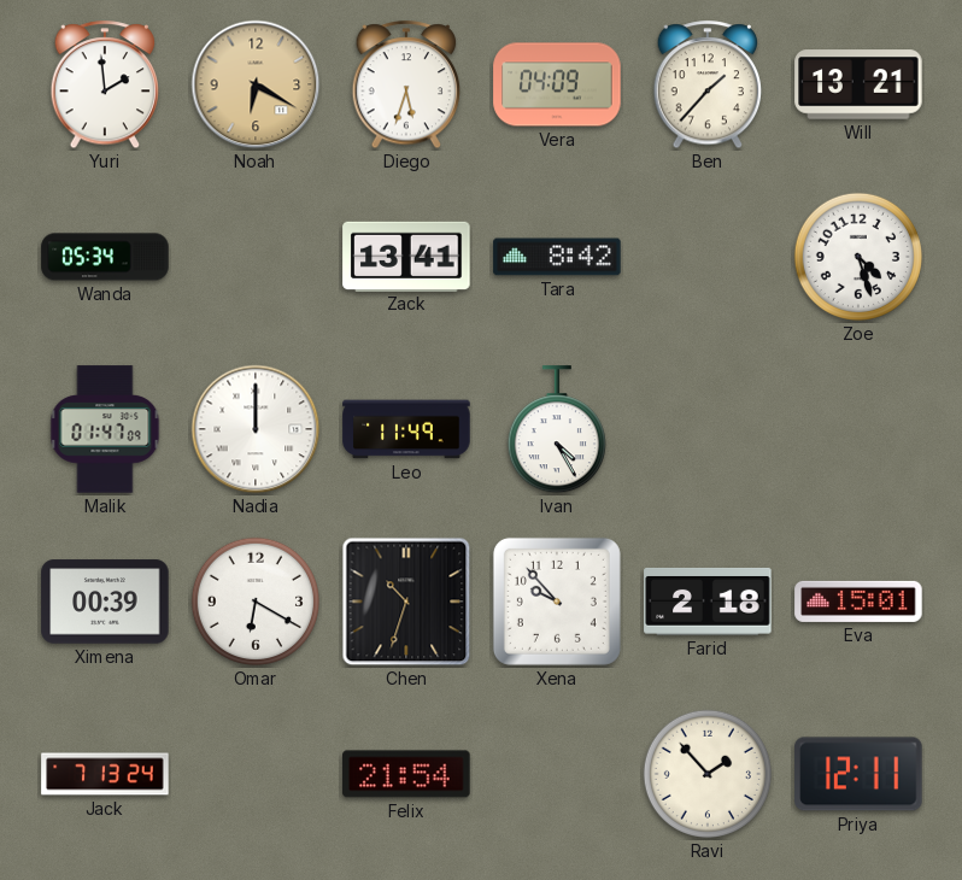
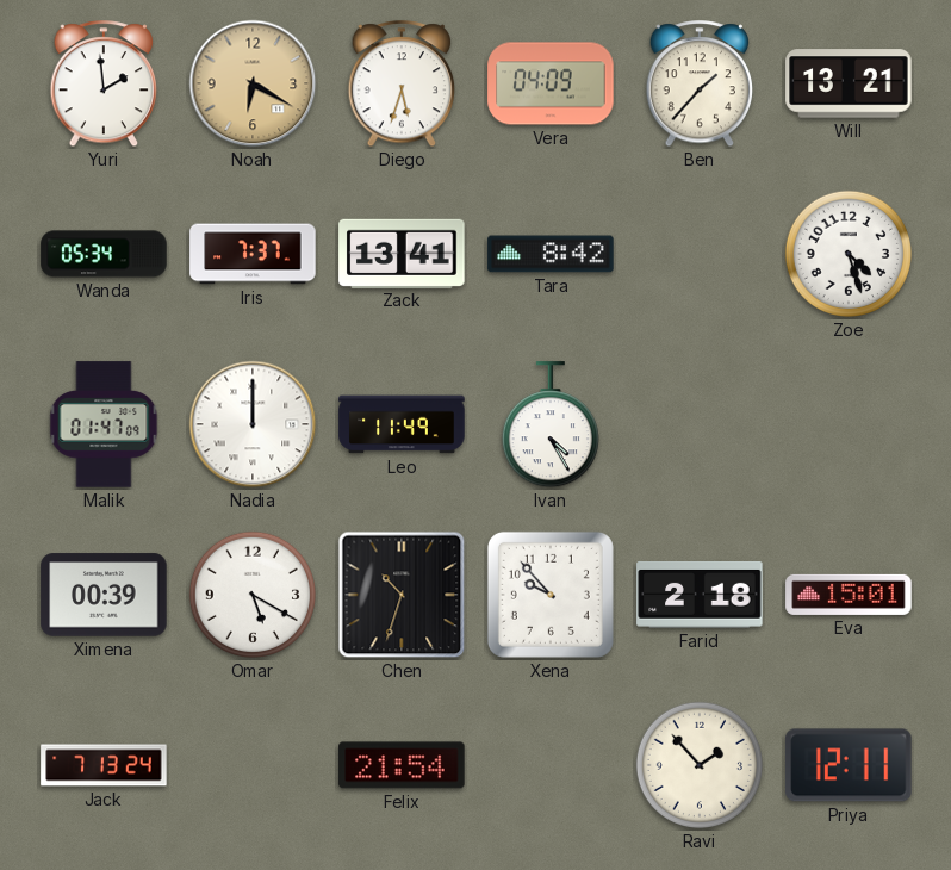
Iris: none -> 7:37 (253, 254)
Omar: 6:20 -> 5:20 (253, 595)
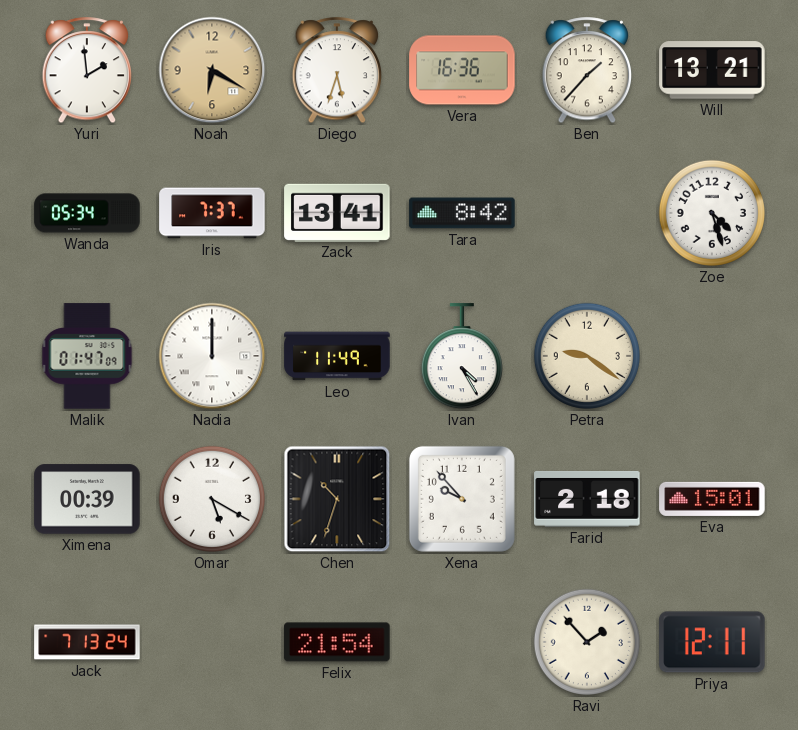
Vera: 04:09 -> 16:36 (462, 70)
Petra: none -> 9:21 (587, 356)
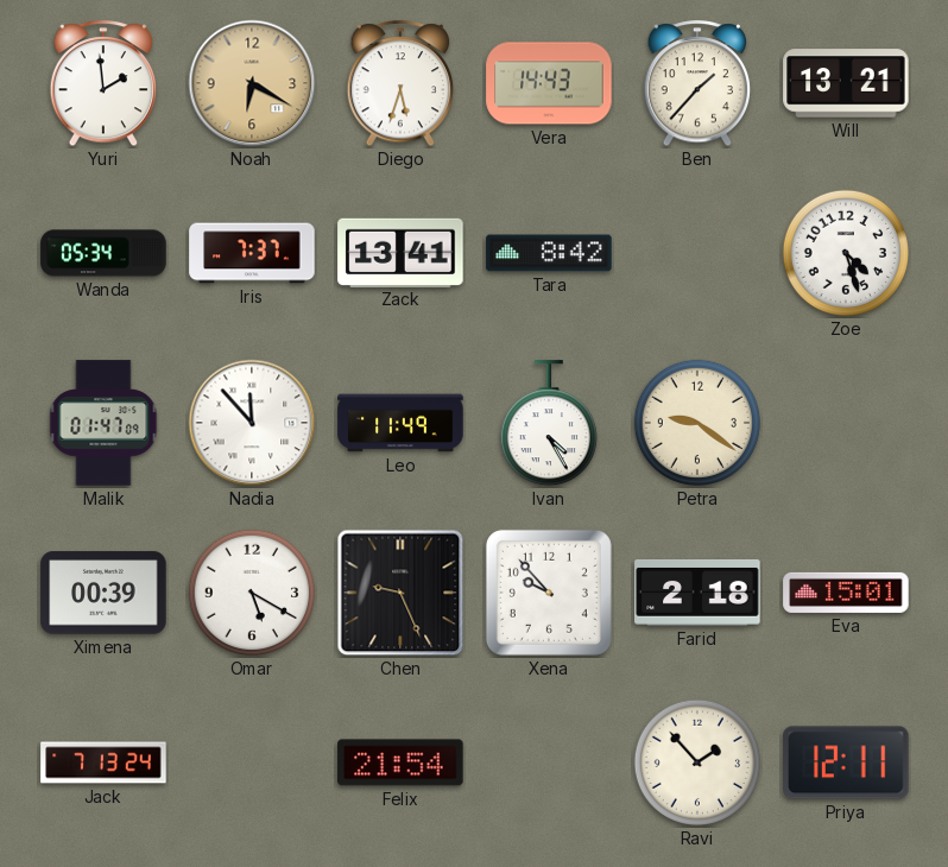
Vera: 16:36 -> 14:43 (549, 83)
Nadia: 12:00 -> 11:53 (252, 423)
Chen: 10:33 -> 9:26 (400, 593)
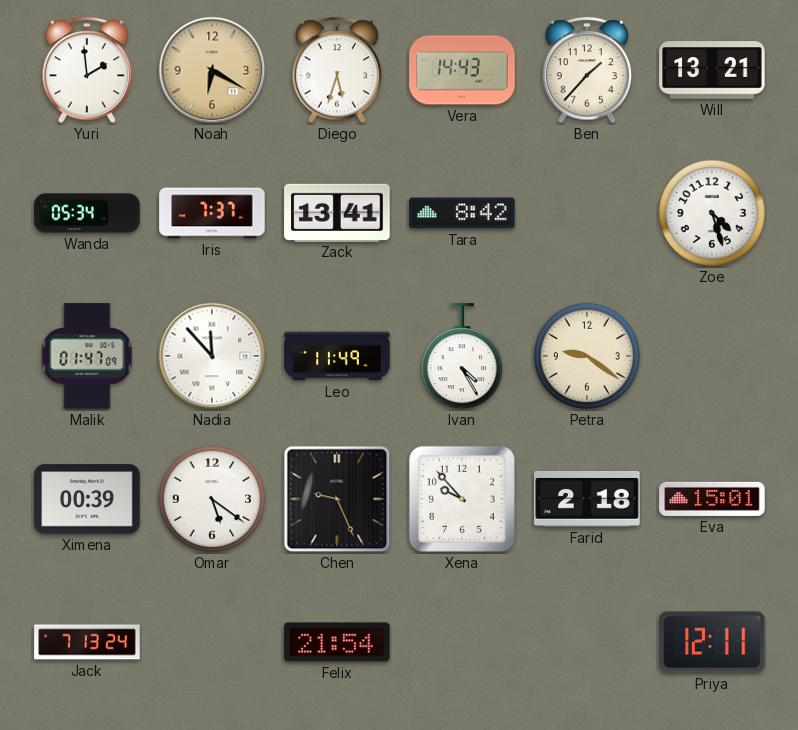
Omar: 5:20 -> 5:21 (212, 499)
Ravi: 1:53 -> none (697, 762)
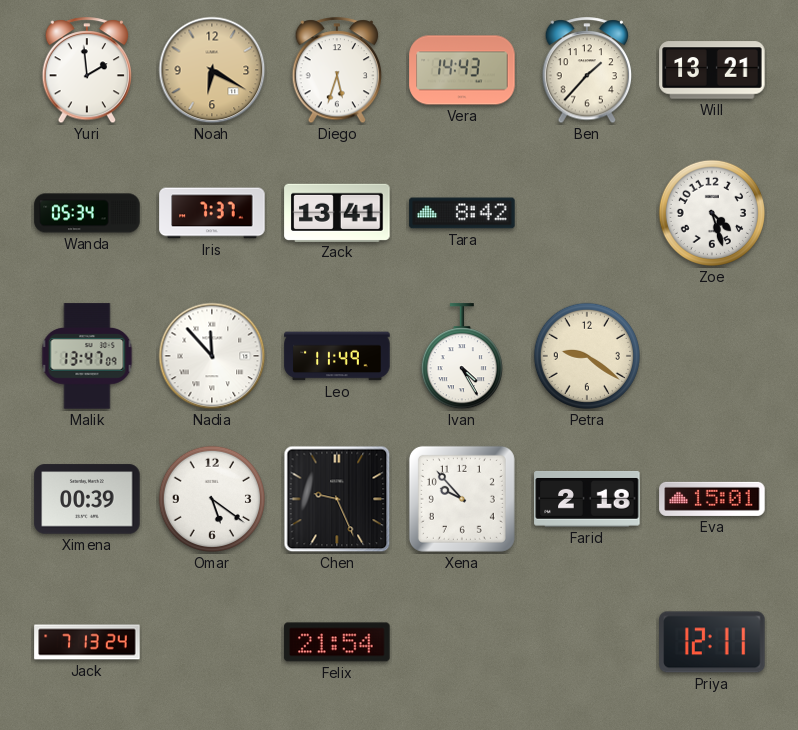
Malik: 01:47 -> 13:47 (87, 356)
